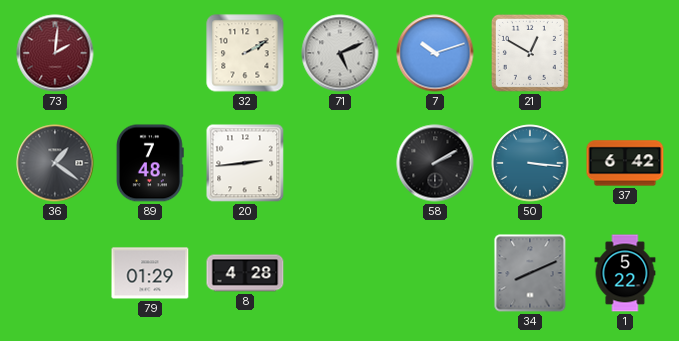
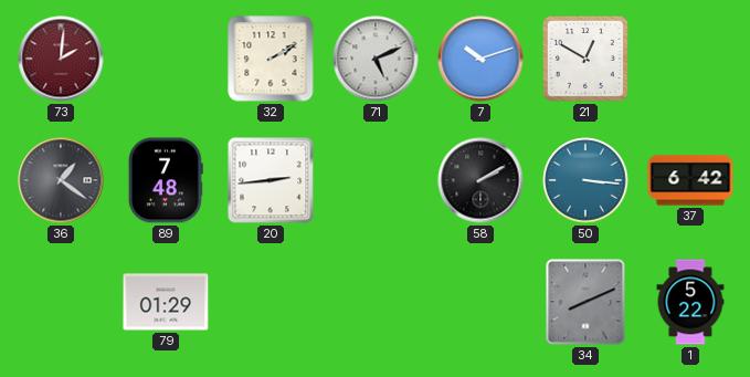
8: 4:28 -> none (245, 273)
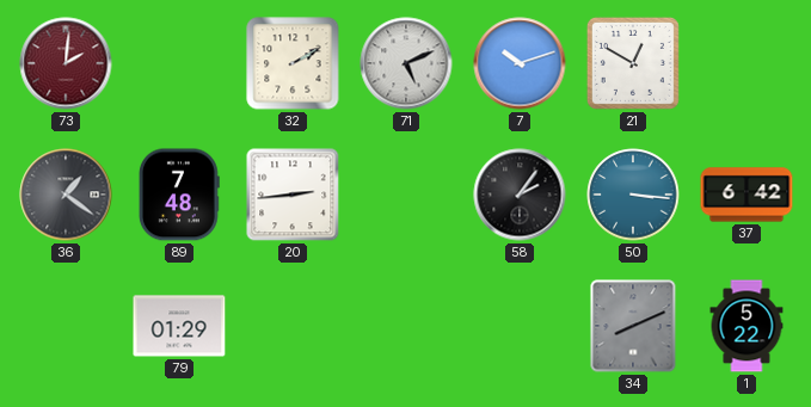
58: 2:10 -> 2:06 (520, 195)
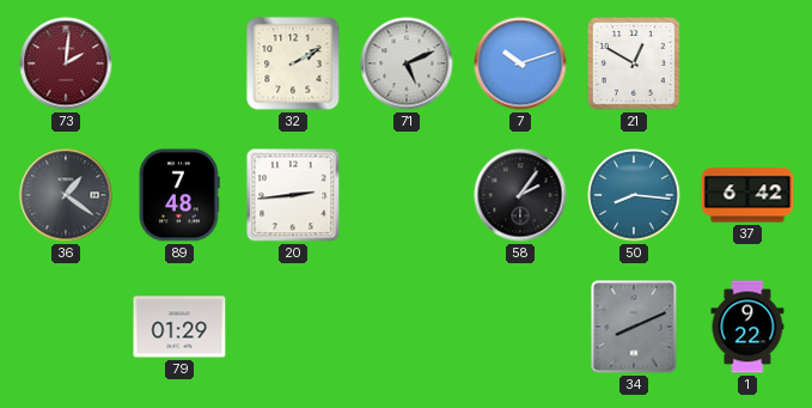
50: 3:16 -> 8:16 (634, 195)
1: 5:22 -> 9:22 (747, 327)
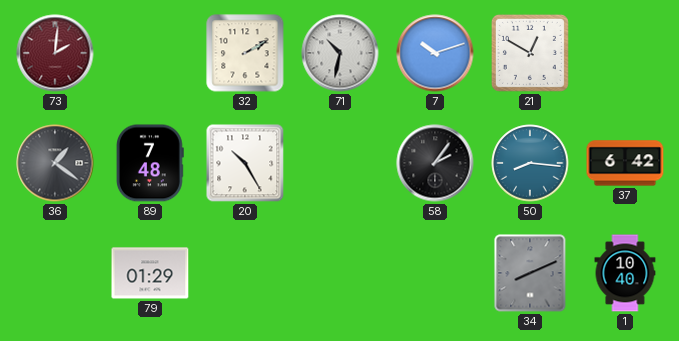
71: 5:11 -> 10:32 (340, 53)
20: 2:44 -> 10:25 (245, 163)
1: 9:22 -> 10:40 (625, 273)
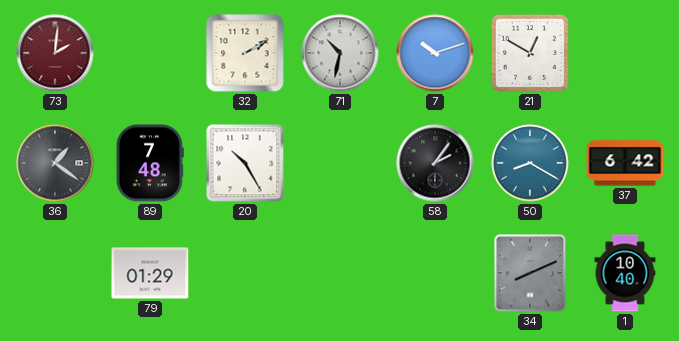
50: 8:16 -> 8:20 (530, 163)
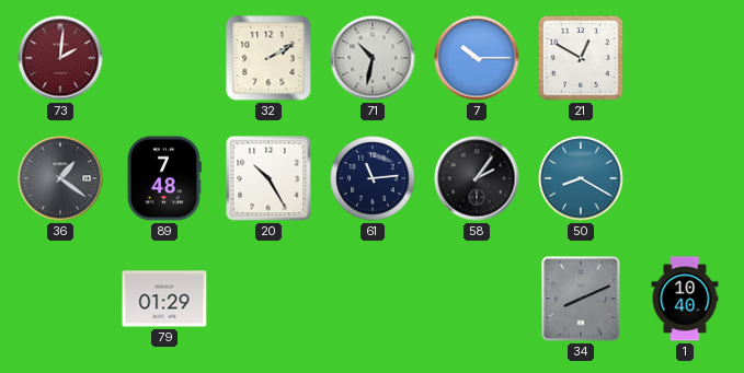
7: 10:12 -> 10:15 (477, 58)
61: none -> 11:14 (373, 178)
37: 6:42 -> none (625, 163)
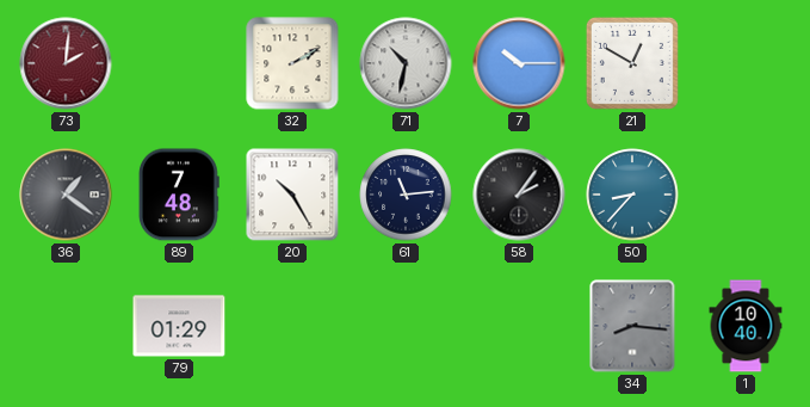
50: 8:20 -> 8:37 (632, 195)
34: 8:11 -> 8:16 (632, 326)
